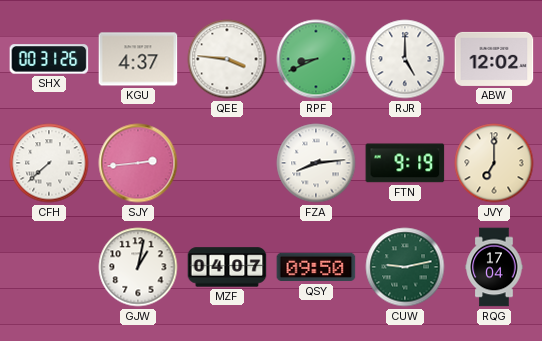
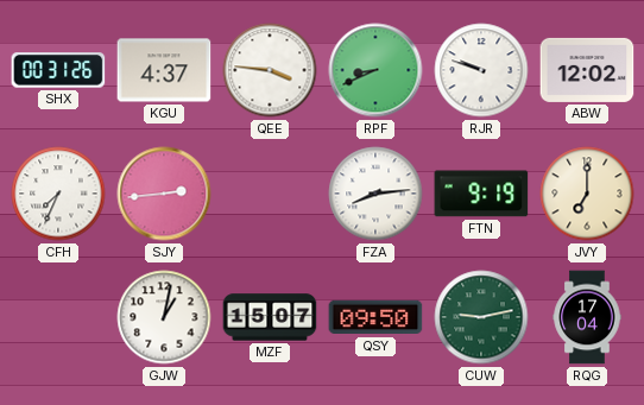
RJR: 5:00 -> 9:48 (481, 70)
CFH: 7:38 -> 7:34 (58, 194)
MZF: 04:07 -> 15:07 (270, 317)
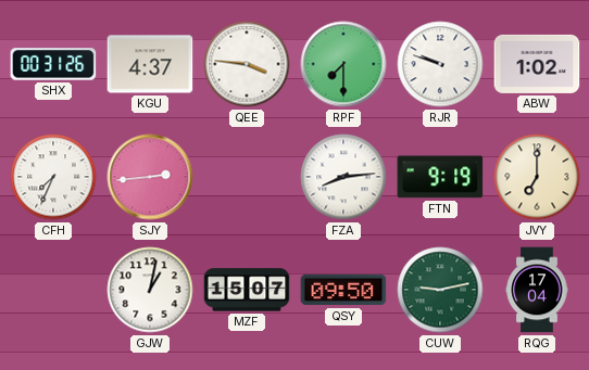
RPF: 8:41 -> 7:30 (343, 64)
ABW: 12:02 -> 1:02 (537, 64)
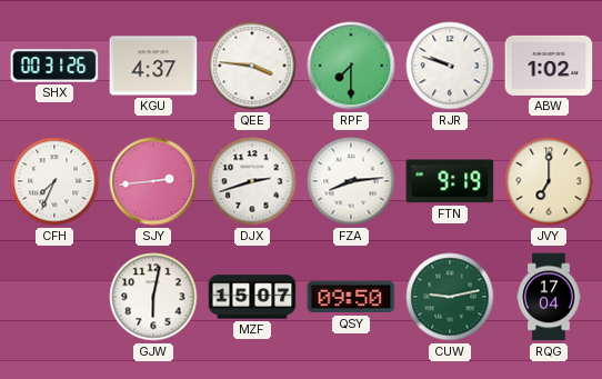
DJX: none -> 2:42 (252, 181)
GJW: 1:02 -> 6:02 (153, 297)
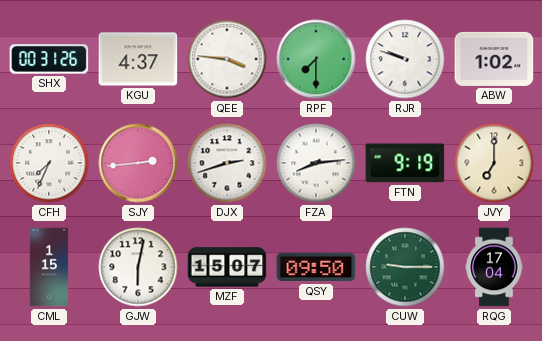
CML: none -> 1:15 (49, 267)
CUW: 9:13 -> 9:15 (405, 267)
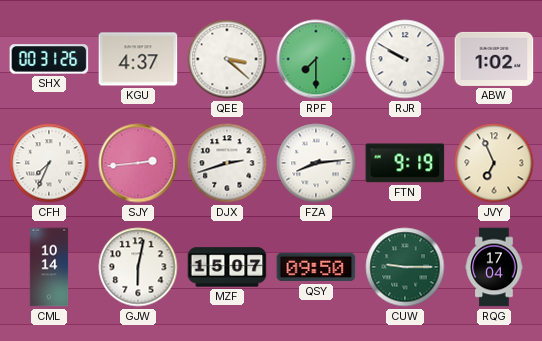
QEE: 3:46 -> 3:22 (227, 59)
RJR: 9:48 -> 9:50 (405, 59)
JVY: 7:00 -> 6:56 (494, 163)
CML: 1:15 -> 10:14 (49, 267)
